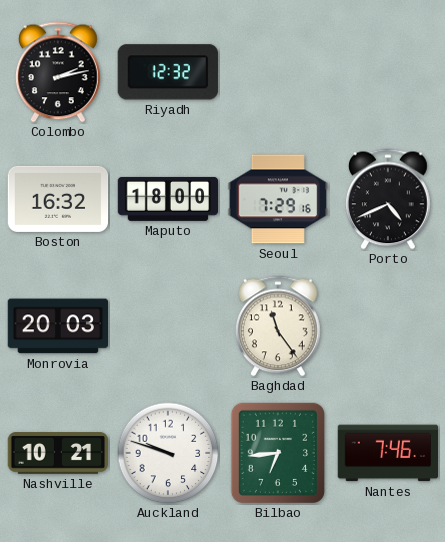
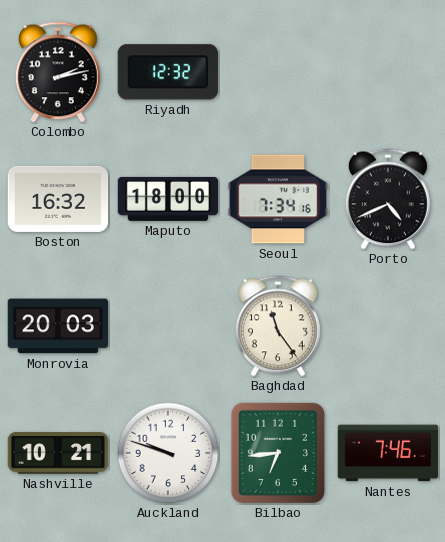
Seoul: 7:29 -> 7:34 (277, 199)
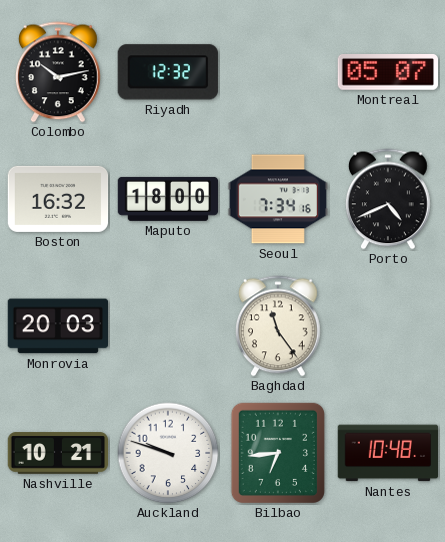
Colombo: 2:13 -> 10:13 (58, 72)
Montreal: none -> 05:07 (387, 72)
Nantes: 7:46 -> 10:48 (387, 453)
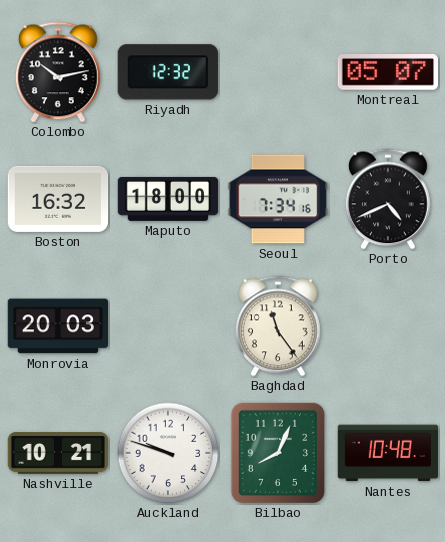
Bilbao: 6:44 -> 8:04 (278, 453)
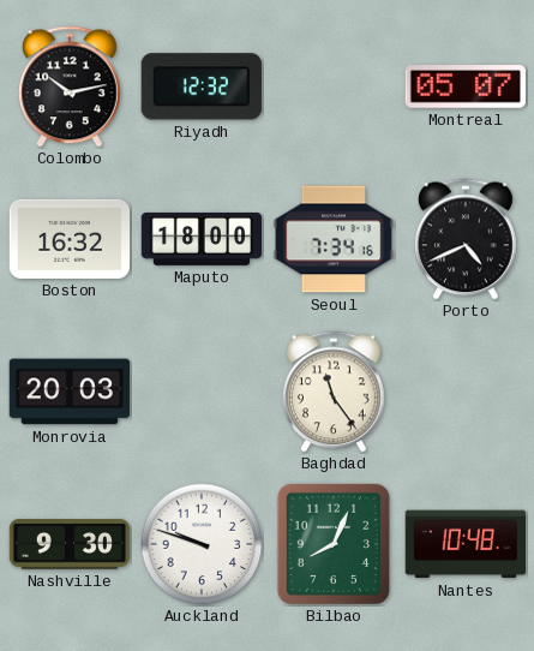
Nashville: 10:21 -> 9:30 (70, 544)
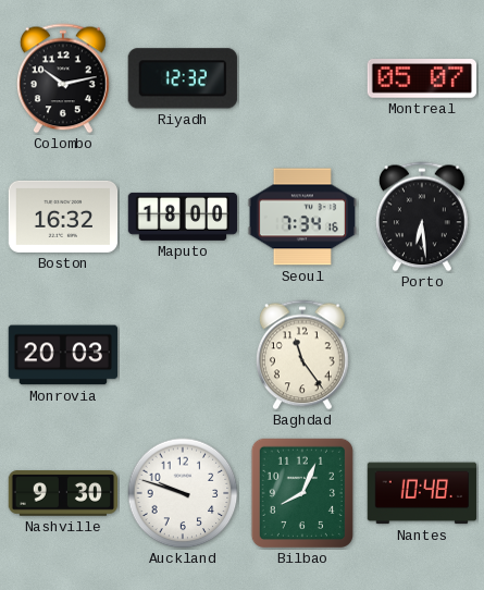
Porto: 4:41 -> 6:29 (422, 217)
